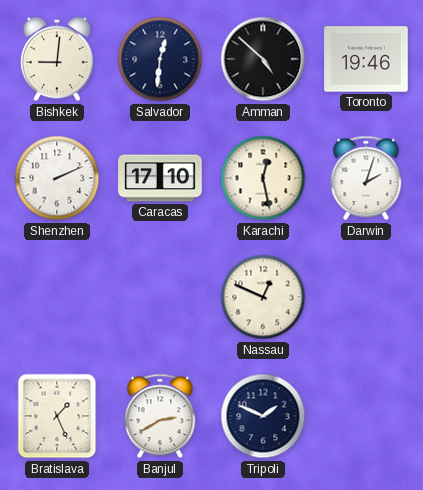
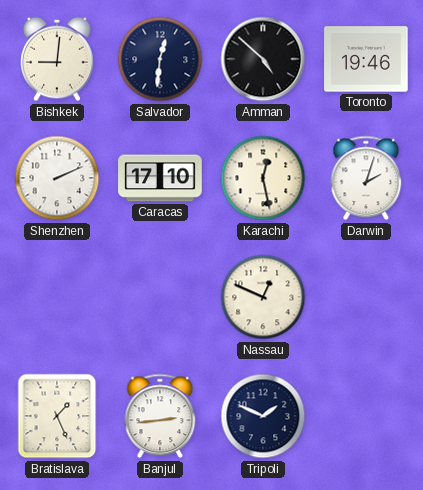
Banjul: 2:40 -> 2:44 (160, 416)
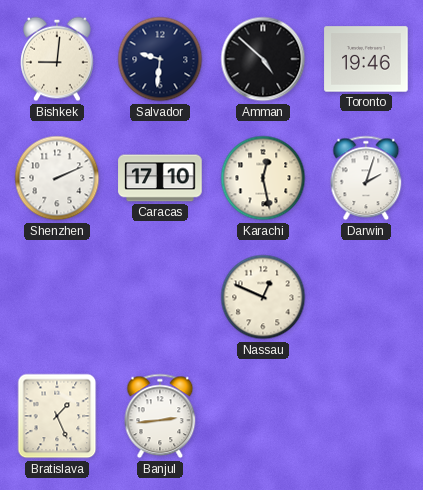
Salvador: 12:31 -> 9:31 (160, 59)
Tripoli: 1:49 -> none (263, 416)
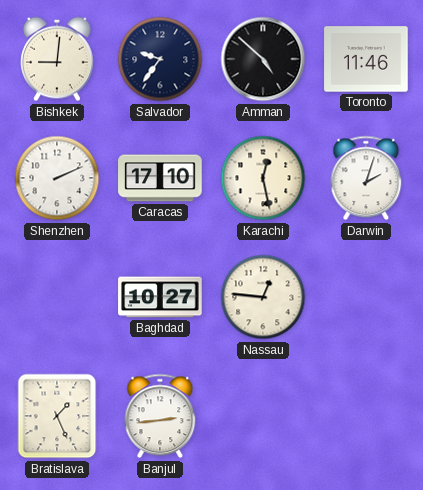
Salvador: 9:31 -> 9:36 (160, 59)
Toronto: 19:46 -> 11:46 (366, 59)
Baghdad: none -> 10:27 (160, 297)
Nassau: 12:49 -> 12:46 (263, 297)
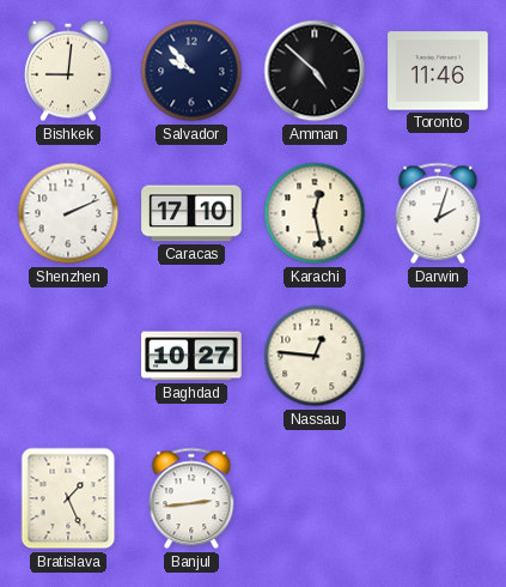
Salvador: 9:36 -> 9:53 (191, 71)
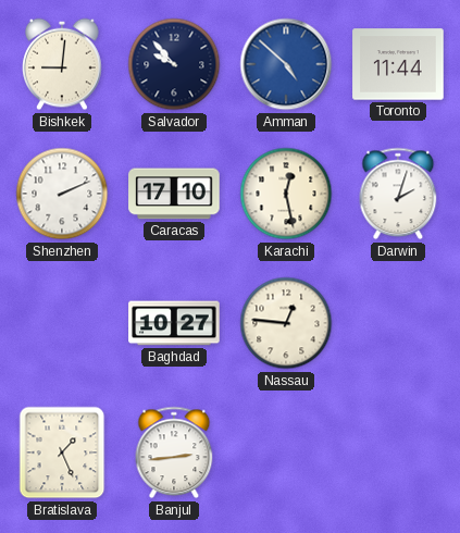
Amman dial: black -> blue (286, 64)
Toronto: 11:46 -> 11:44 (398, 64)
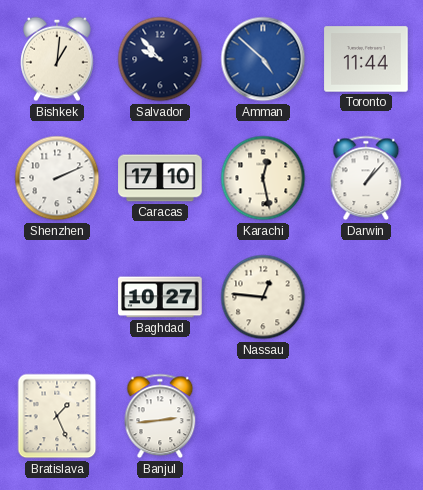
Bishkek: 9:01 -> 1:01 (57, 59)
Darwin: 2:03 -> 1:07 (366, 178)
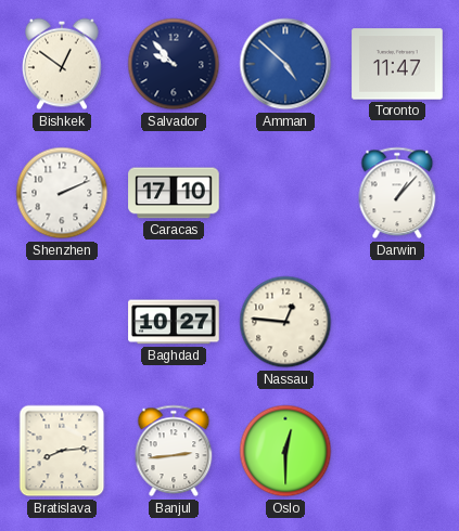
Bishkek: 1:01 -> 12:51 (62, 64)
Toronto: 11:44 -> 11:47 (397, 64)
Karachi: 12:28 -> none (263, 178)
Bratislava: 1:26 -> 8:14 (62, 451)
Oslo: none -> 12:30 (285, 451)
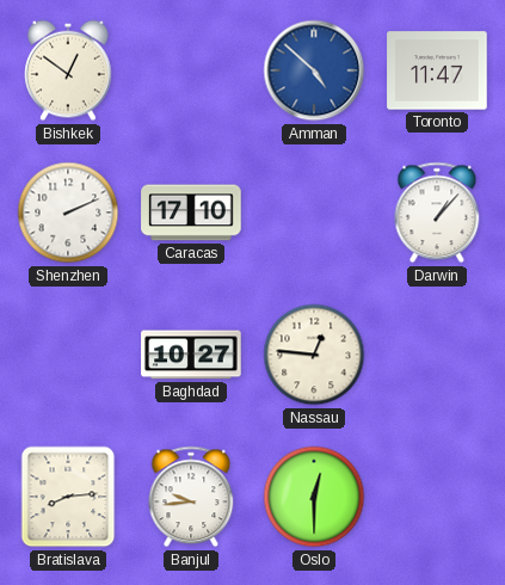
Salvador: 9:53 -> none (174, 64)
Banjul: 2:44 -> 9:44 (191, 497)
